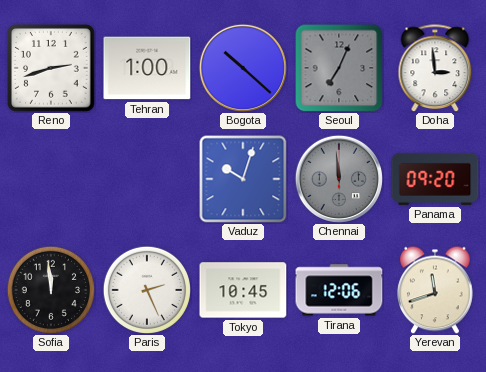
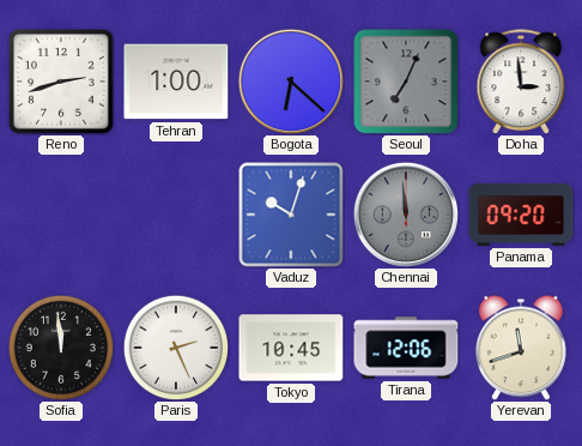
Bogota: 10:22 -> 6:22 (291, 82)
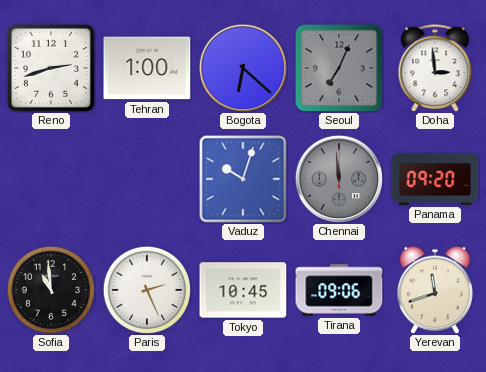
Sofia: 11:59 -> 10:59 (50, 289)
Tirana: 12:06 -> 09:06 (339, 290)
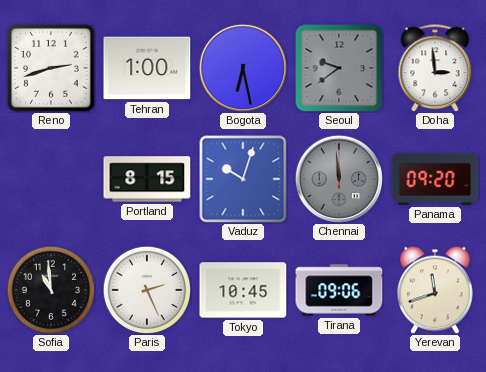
Bogota: 6:22 -> 6:28 (243, 68)
Seoul: 7:04 -> 9:39 (339, 68)
Portland: none -> 8:15 (147, 179)
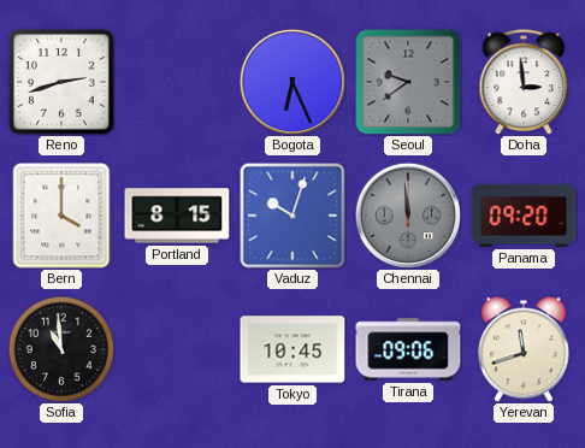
Tehran: 1:00 -> none (147, 68)
Bogota: 6:28 -> 6:26 (292, 82)
Bern: none -> 4:00 (61, 216)
Paris: 2:26 -> none (146, 289)
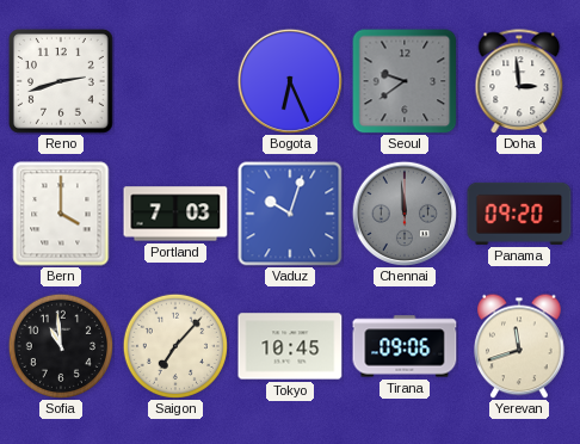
Portland: 8:15 -> 7:03 (175, 214)
Saigon: none -> 7:07 (174, 345)
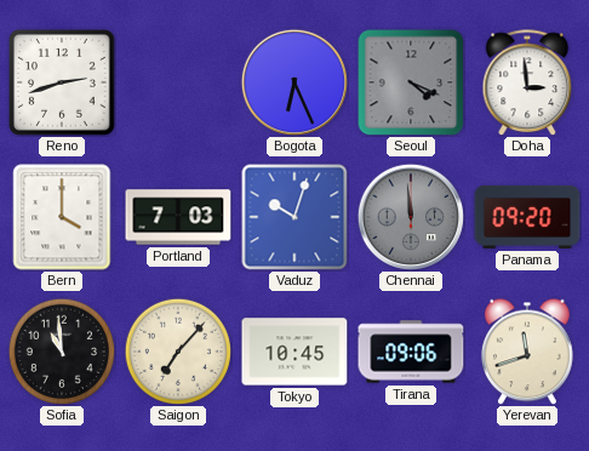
Seoul: 9:39 -> 4:19 (411, 82)
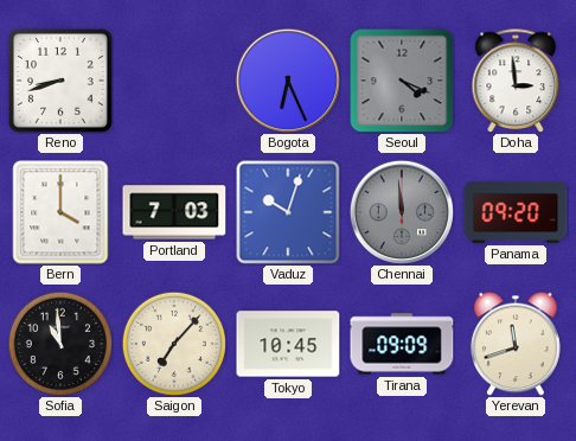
Reno: 2:42 -> 8:42 (62, 82)
Tirana: 09:06 -> 09:09 (402, 344)
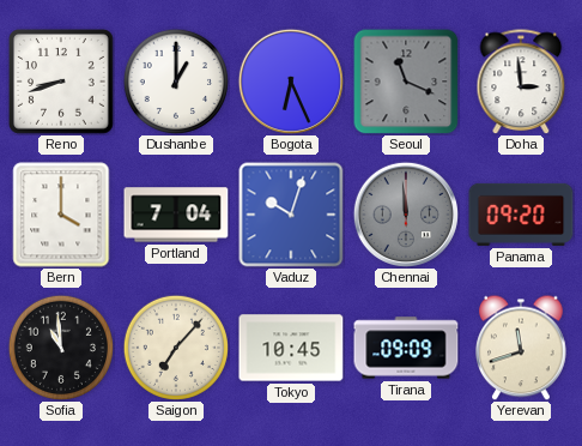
Dushanbe: none -> 1:00 (175, 80)
Seoul: 4:19 -> 11:19 (406, 82)
Portland: 7:03 -> 7:04 (176, 215)
